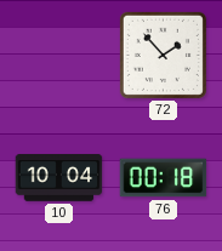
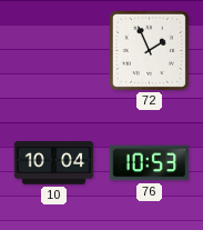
72: 1:53 -> 1:56 (149, 50)
76: 00:18 -> 10:53 (150, 163)
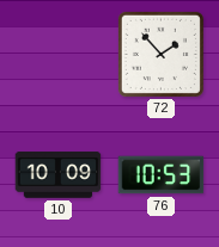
72: 1:56 -> 1:53 (160, 54)
10: 10:04 -> 10:09 (59, 175)
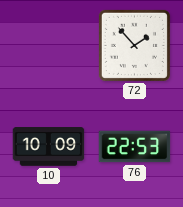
76: 10:53 -> 22:53 (135, 147)
